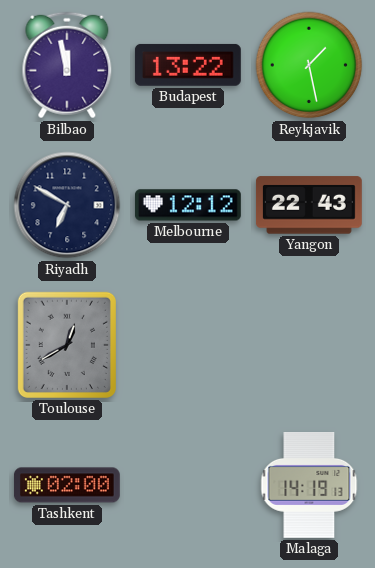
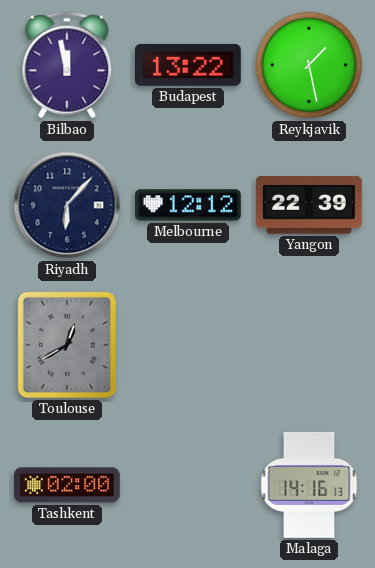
Riyadh: 6:50 -> 6:07 (67, 205)
Yangon: 22:43 -> 22:39 (309, 205)
Malaga: 14:19 -> 14:16 (309, 486)
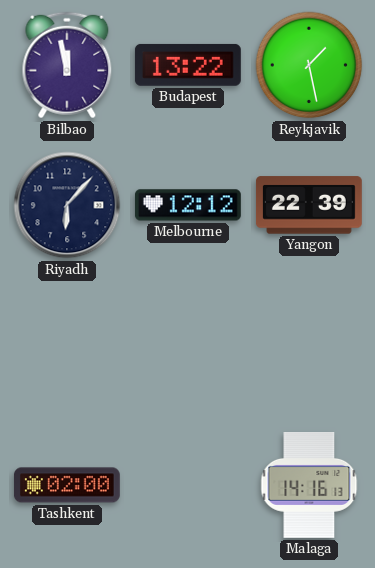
Toulouse: 12:40 -> none (67, 345)
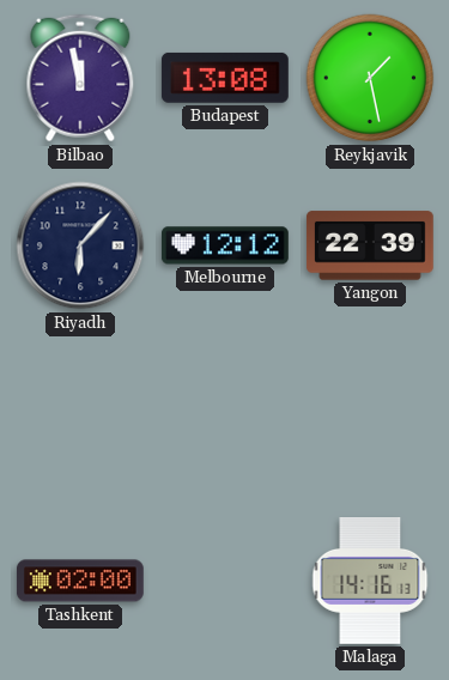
Budapest: 13:22 -> 13:08 (225, 78)
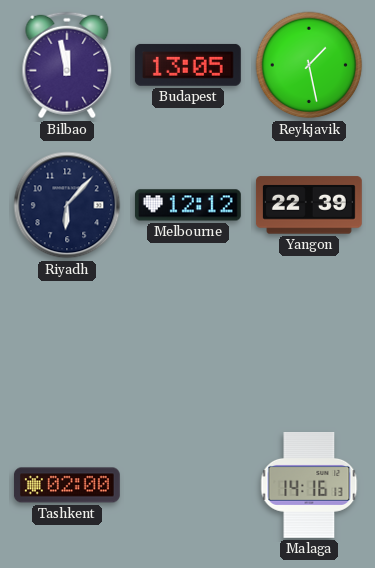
Budapest: 13:08 -> 13:05 (188, 65)
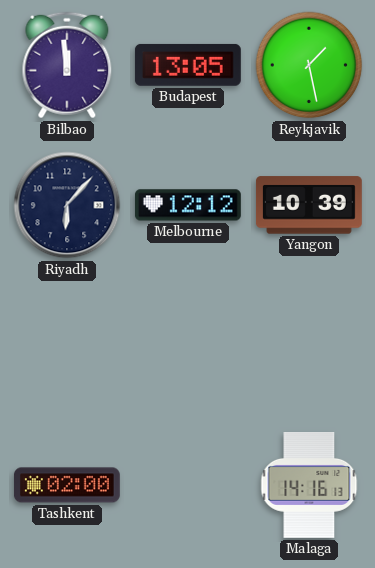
Bilbao: 11:58 -> 11:59 (67, 65)
Yangon: 22:39 -> 10:39 (309, 205)
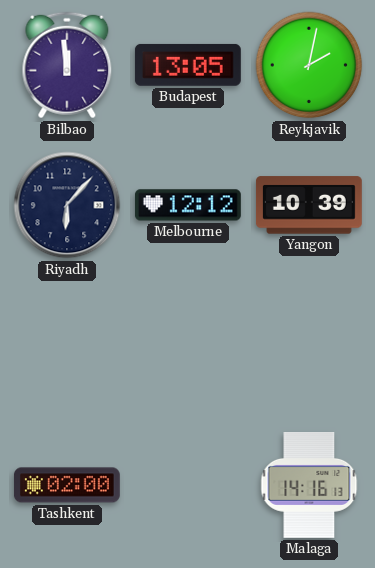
Reykjavik: 1:28 -> 2:02 (309, 65)
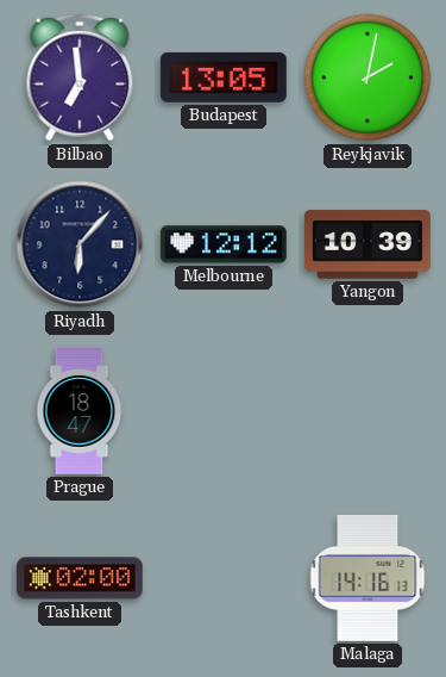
Bilbao: 11:59 -> 6:59 (80, 77)
Prague: none -> 18:47 (80, 412)
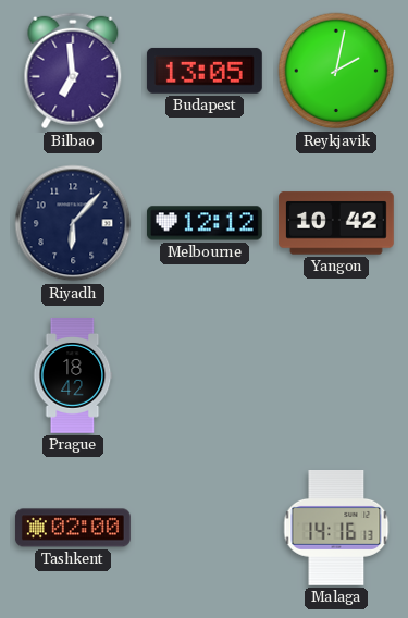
Yangon: 10:39 -> 10:42 (336, 223)
Prague: 18:47 -> 18:42 (73, 376)
